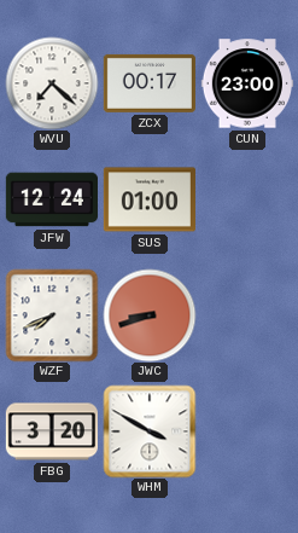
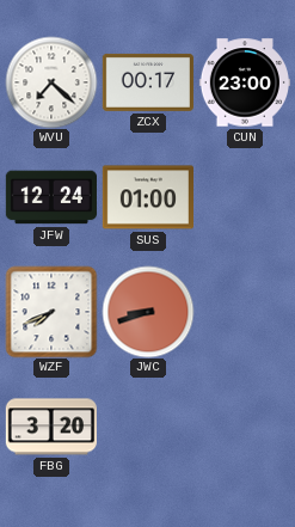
WHM: 3:50 -> none (150, 431)
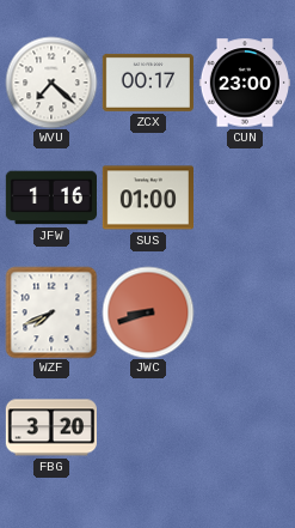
JFW: 12:24 -> 1:16 (50, 198)
